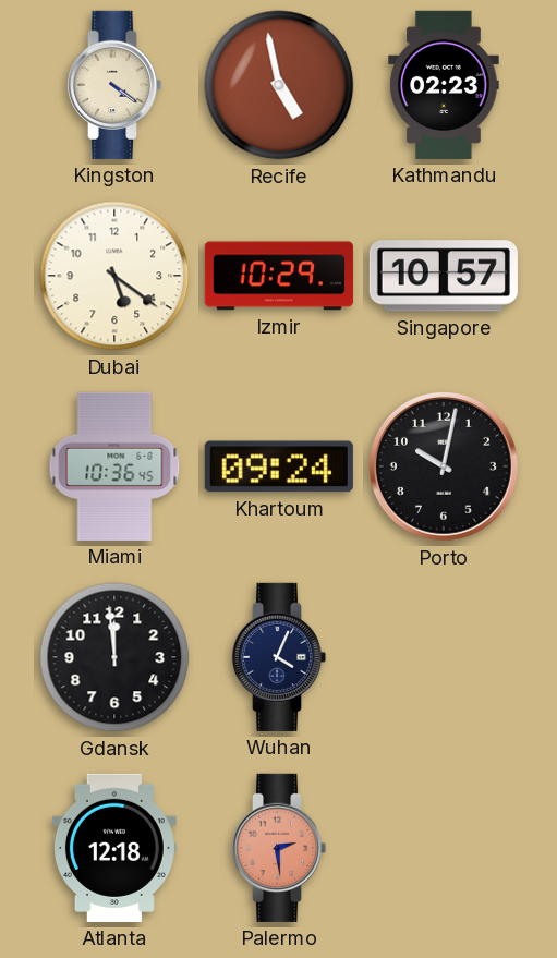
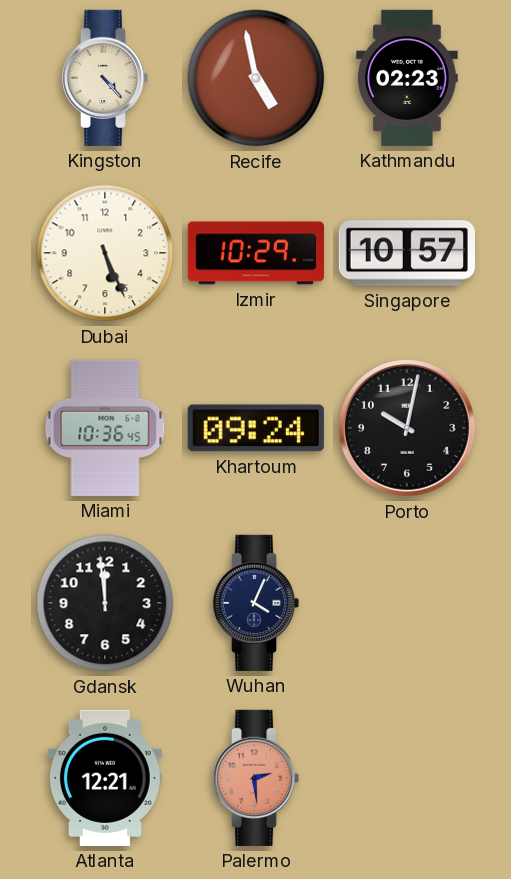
Kingston: 4:21 -> 4:23 (105, 78)
Dubai: 5:21 -> 5:26 (105, 253)
Atlanta: 12:18 -> 12:21 (105, 778)
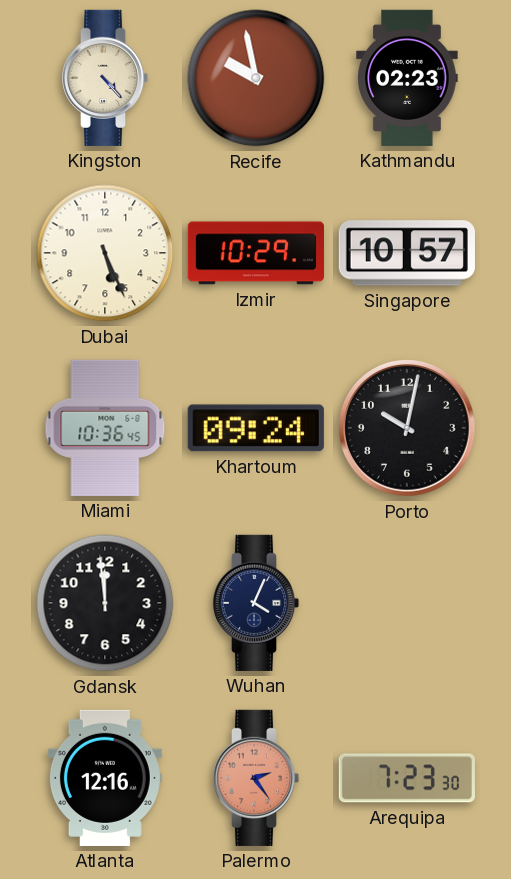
Recife: 4:58 -> 9:58 (256, 78)
Atlanta: 12:21 -> 12:16 (105, 778)
Palermo: 2:29 -> 2:24 (256, 778)
Arequipa: none -> 7:23 (407, 778)
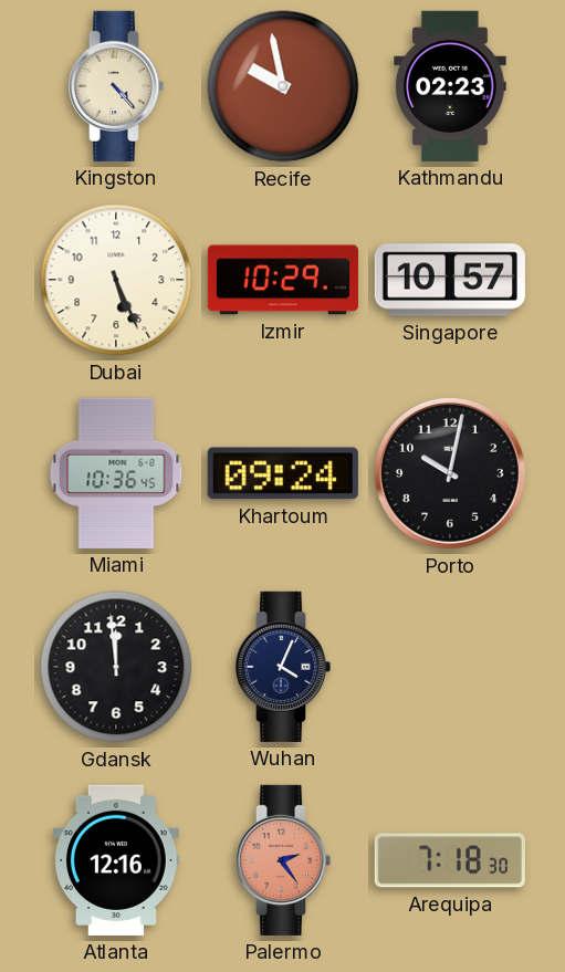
Arequipa: 7:23 -> 7:18 (450, 860)
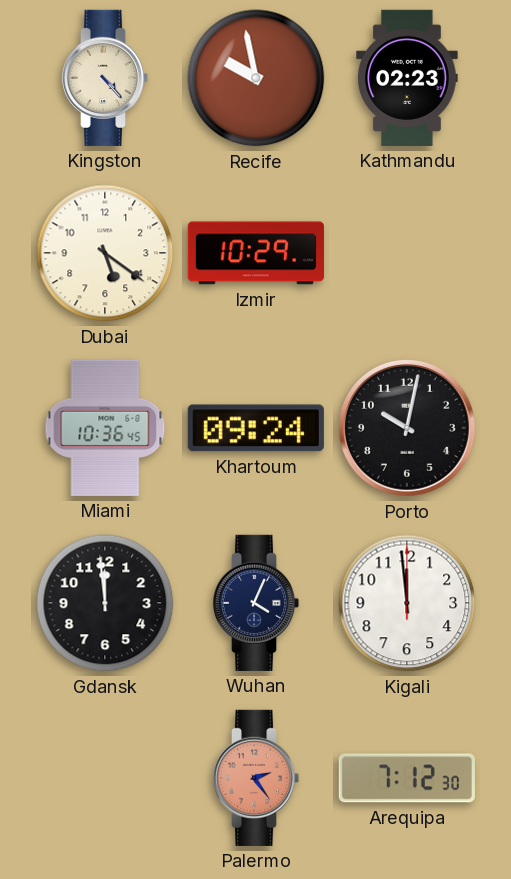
Dubai: 5:26 -> 5:21 (105, 253)
Singapore: 10:57 -> none (450, 280)
Kigali: none -> 11:59 (407, 603)
Atlanta: 12:16 -> none (116, 860)
Arequipa: 7:18 -> 7:12 (407, 778)
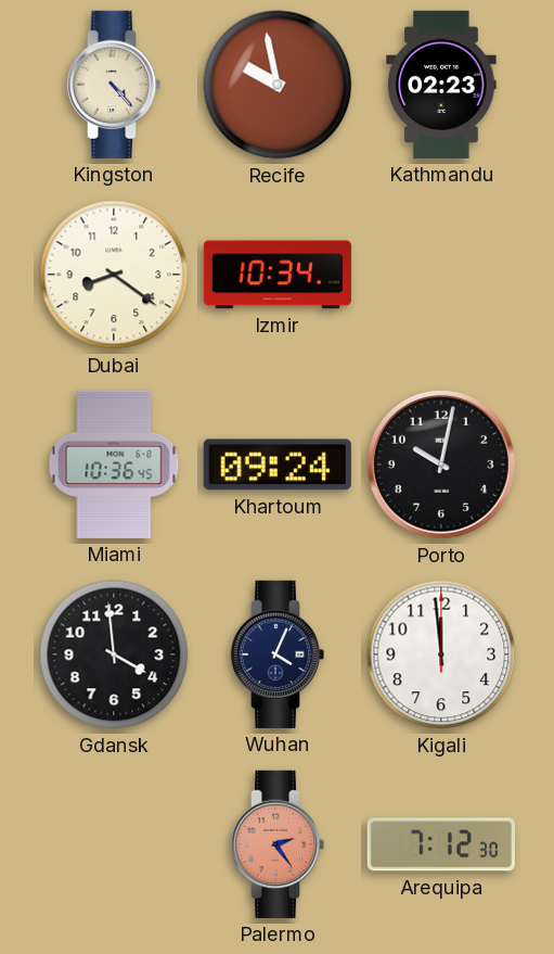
Dubai: 5:21 -> 8:21 (114, 275)
Izmir: 10:29 -> 10:34 (278, 275)
Gdansk: 11:59 -> 3:59 (114, 654)
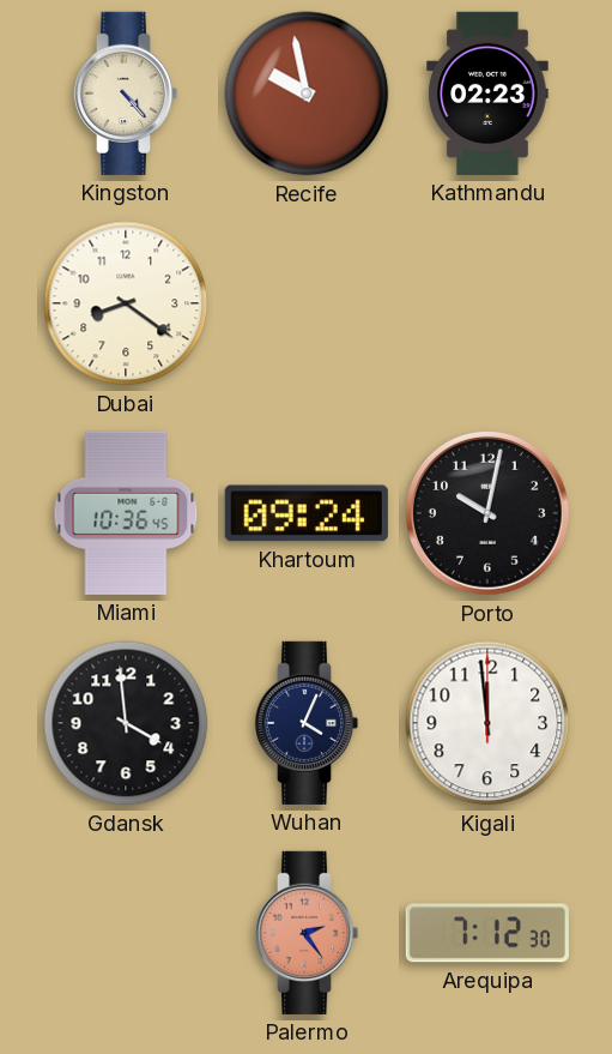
Izmir: 10:34 -> none (278, 275)
